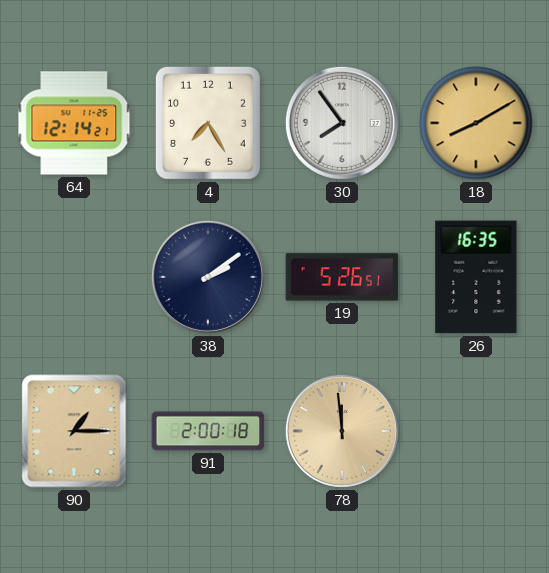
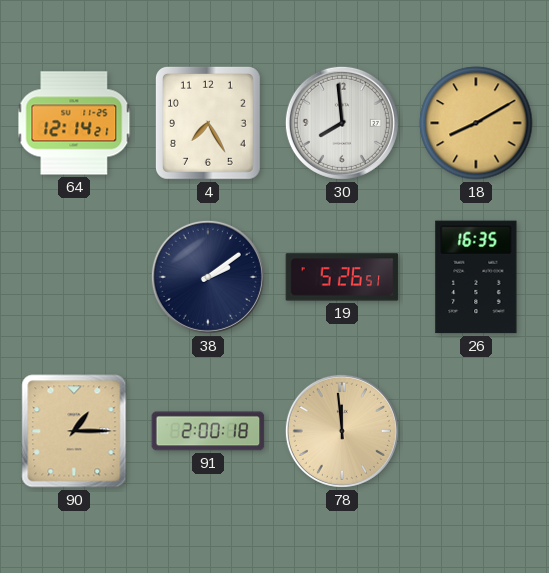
30: 7:54 -> 7:59 (342, 123)
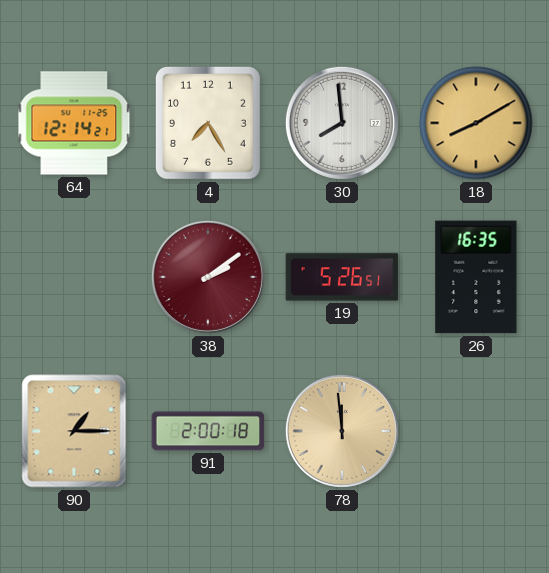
38 dial: navy -> burgundy (208, 277)
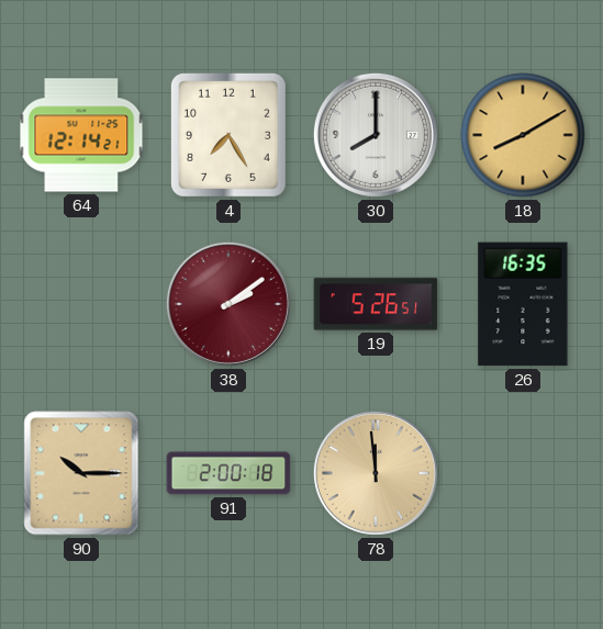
30: 7:59 -> 8:00 (376, 135)
90: 1:15 -> 10:15 (81, 473)
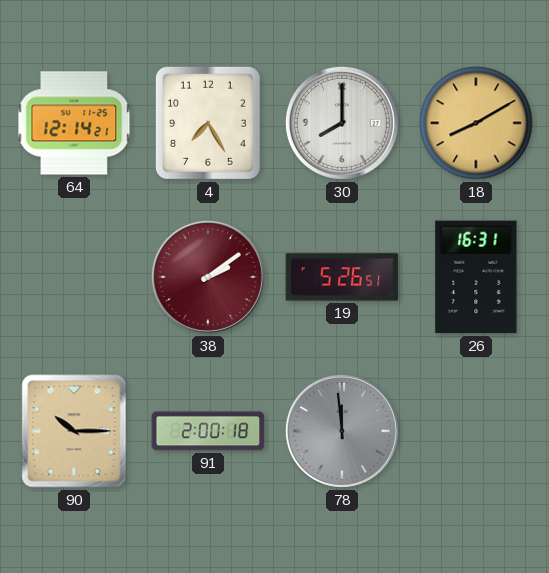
26: 16:35 -> 16:31 (476, 277)
78 dial: champagne -> grey (342, 431)
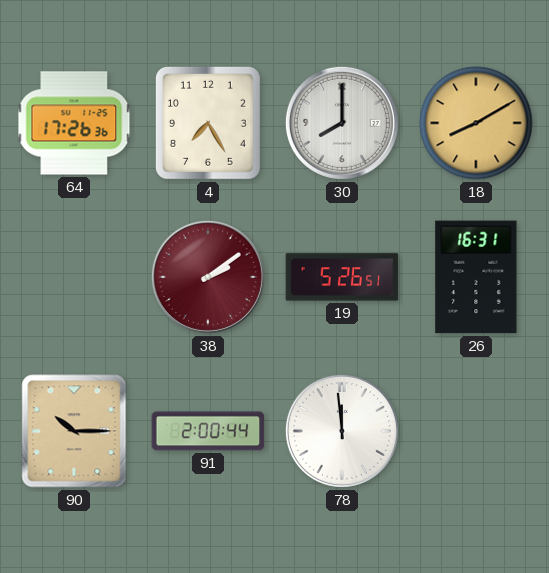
64: 12:14 -> 17:26 (74, 123)
91: 2:00:18 -> 2:00:44 (208, 431)
78 dial: grey -> white (342, 431)
